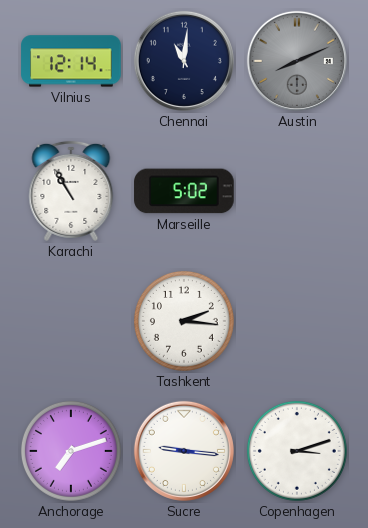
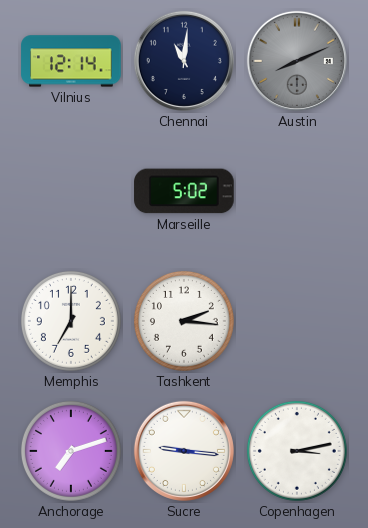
Karachi: 10:55 -> none (71, 191)
Memphis: none -> 7:00 (71, 321)
Copenhagen: 3:12 -> 3:13 (297, 451)
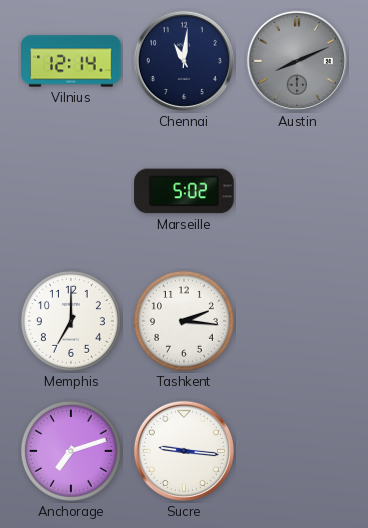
Copenhagen: 3:13 -> none (297, 451)
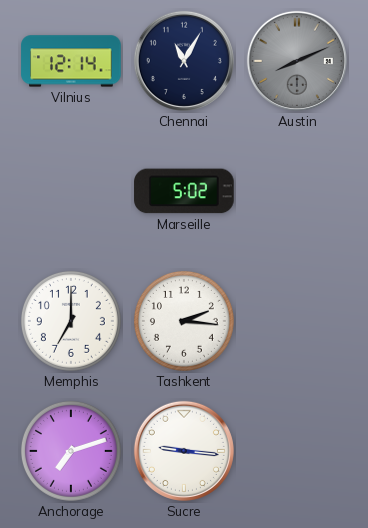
Chennai: 11:01 -> 11:05 (184, 61)
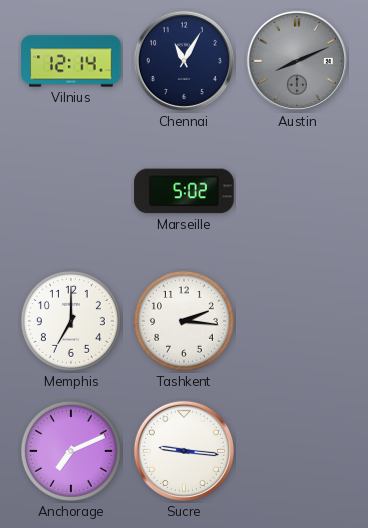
Anchorage: 7:12 -> 7:11 (71, 451)
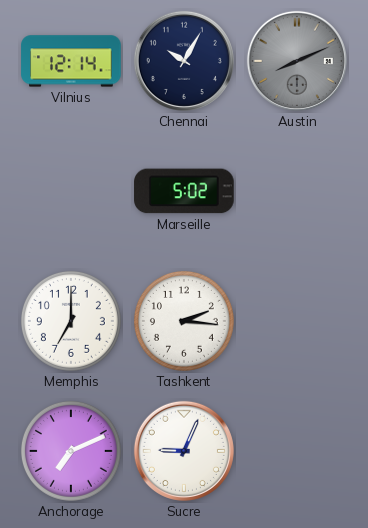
Chennai: 11:05 -> 10:05 (184, 61)
Sucre: 9:16 -> 9:04 (184, 451)
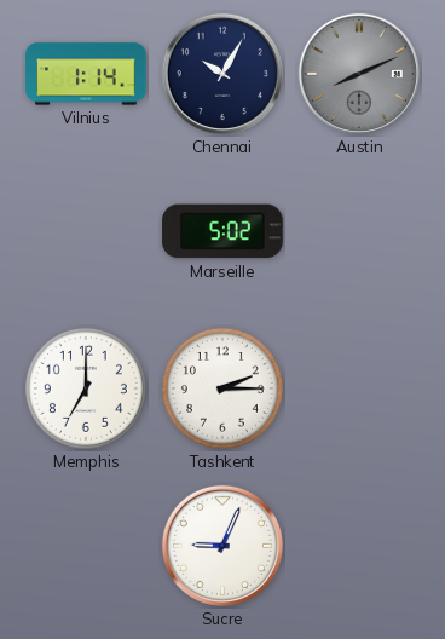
Vilnius: 12:14 -> 1:14 (86, 74)
Tashkent: 2:16 -> 2:15 (223, 388)
Anchorage: 7:11 -> none (71, 451)
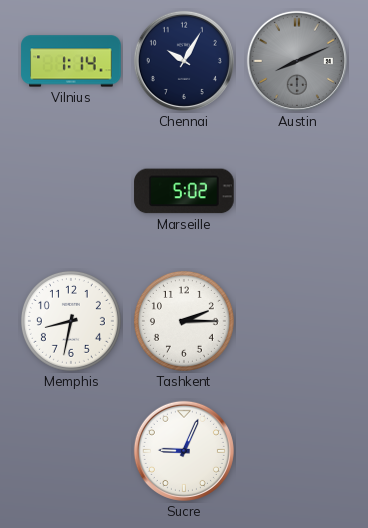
Memphis: 7:00 -> 8:32 (71, 321)
